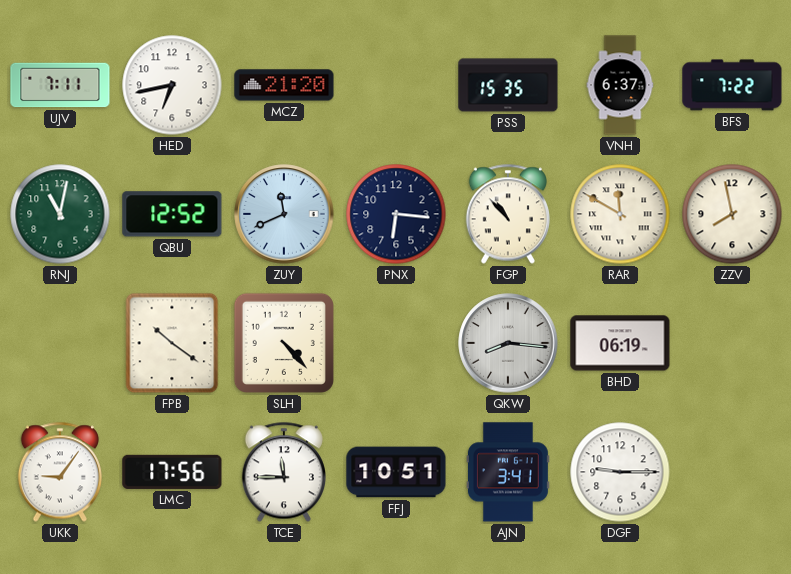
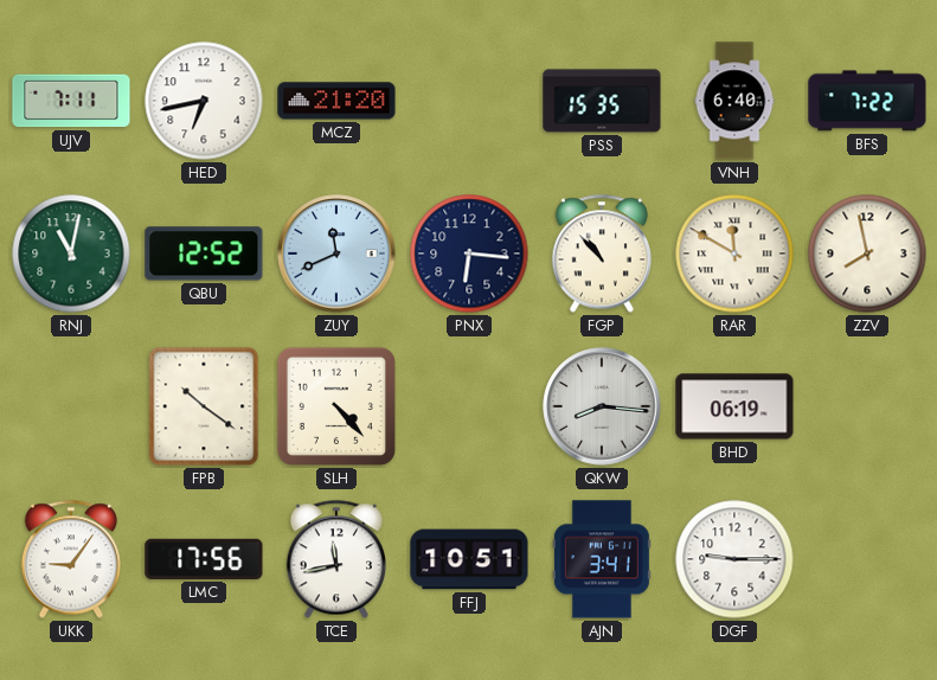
VNH: 6:37 -> 6:40 (734, 101)
TCE: 11:45 -> 11:43 (336, 559)
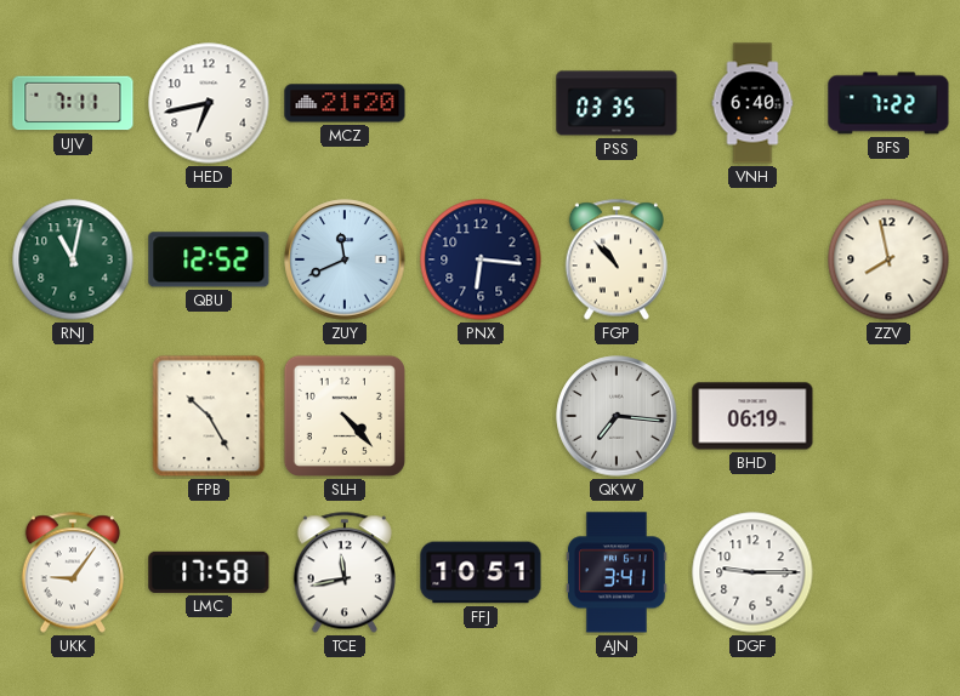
PSS: 15:35 -> 03:35 (617, 103)
RAR: 11:50 -> none (734, 254)
FPB: 10:21 -> 10:25 (209, 416)
QKW: 8:16 -> 7:16 (617, 416)
LMC: 17:56 -> 17:58 (209, 572)
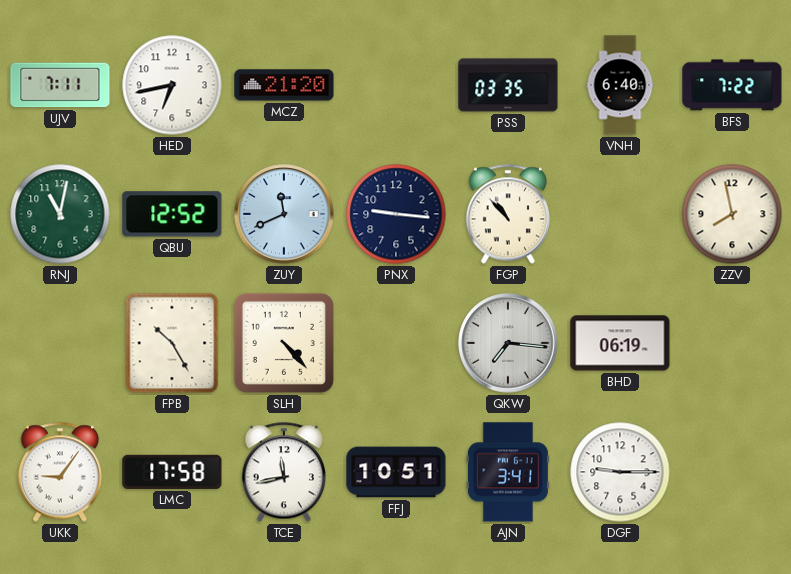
PNX: 6:16 -> 9:16 (396, 214)
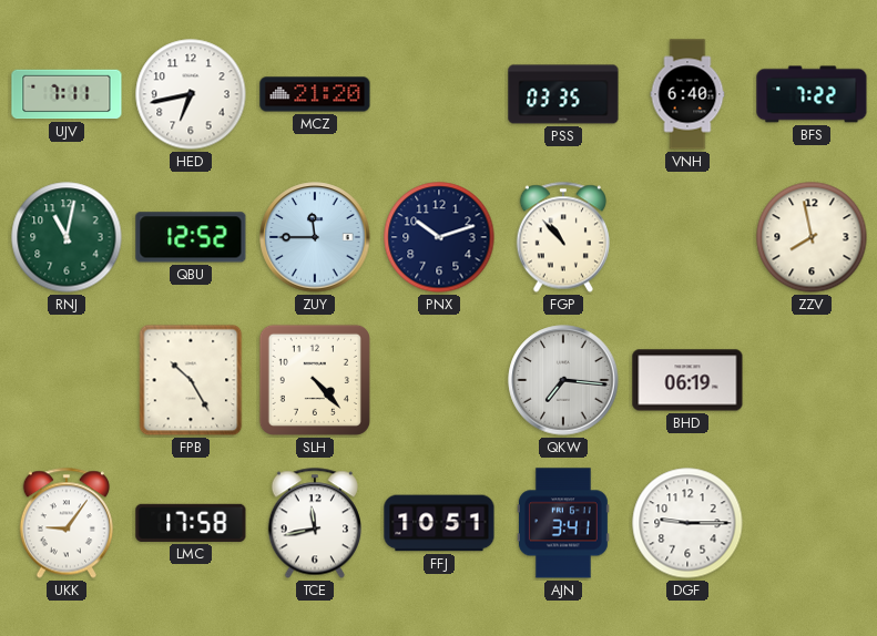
ZUY: 11:41 -> 11:45 (315, 237)
PNX: 9:16 -> 10:12 (439, 237)
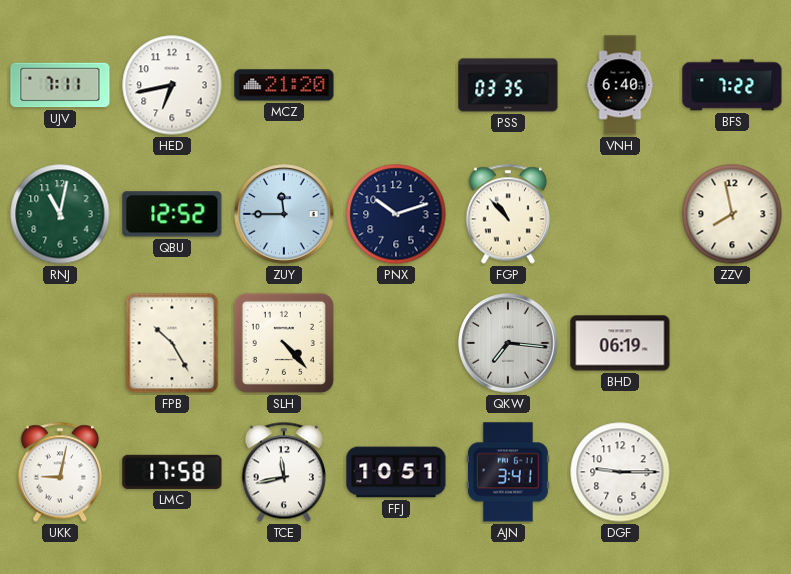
UKK: 9:06 -> 9:02 (60, 472)
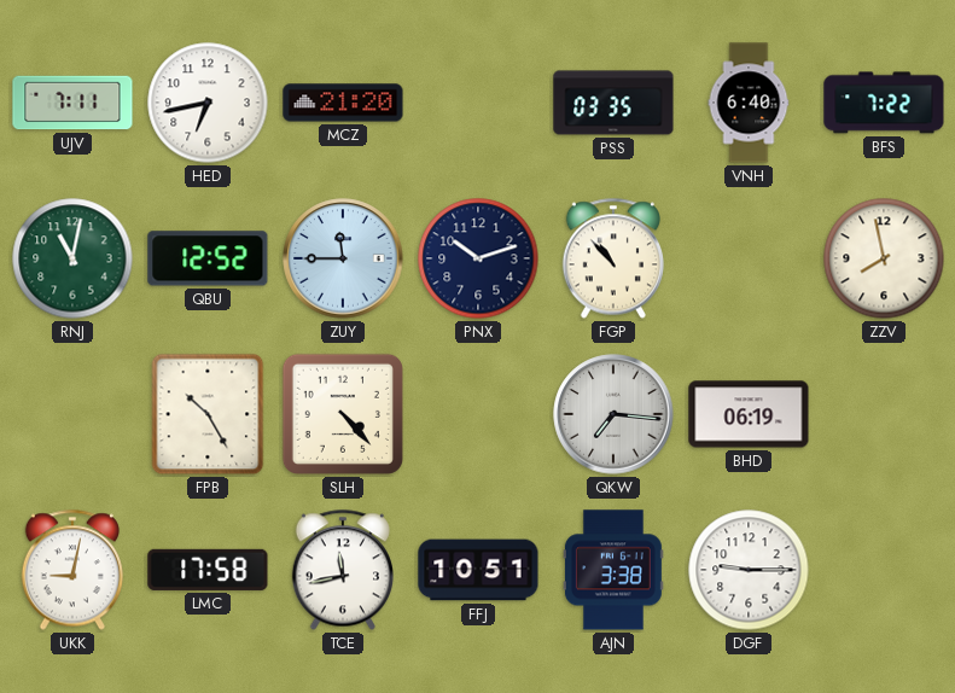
AJN: 3:41 -> 3:38 (613, 570)
